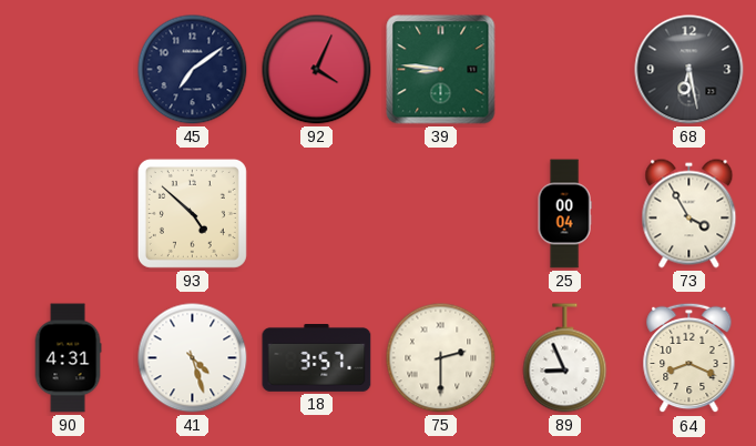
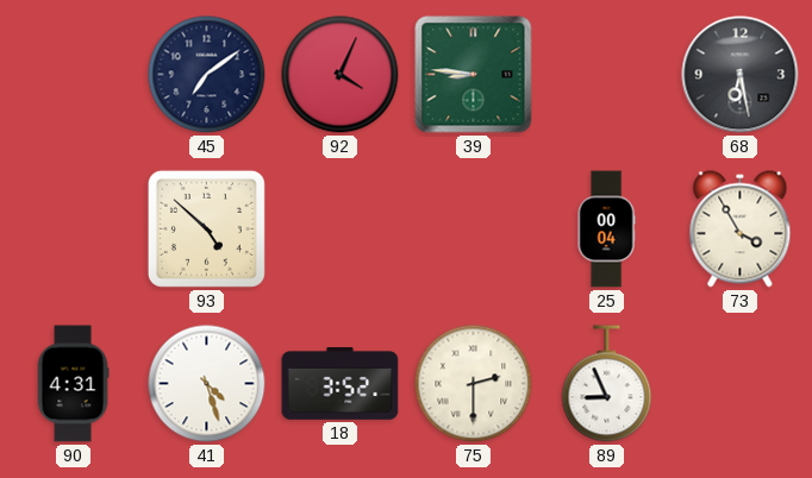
18: 3:57 -> 3:52 (341, 384)
64: 8:19 -> none (689, 358)
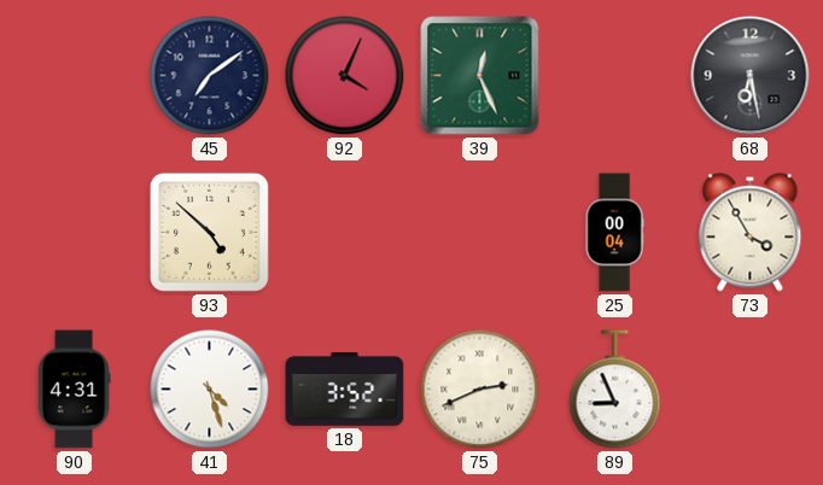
39: 8:46 -> 12:26 (480, 76)
75: 2:30 -> 2:41 (480, 390)
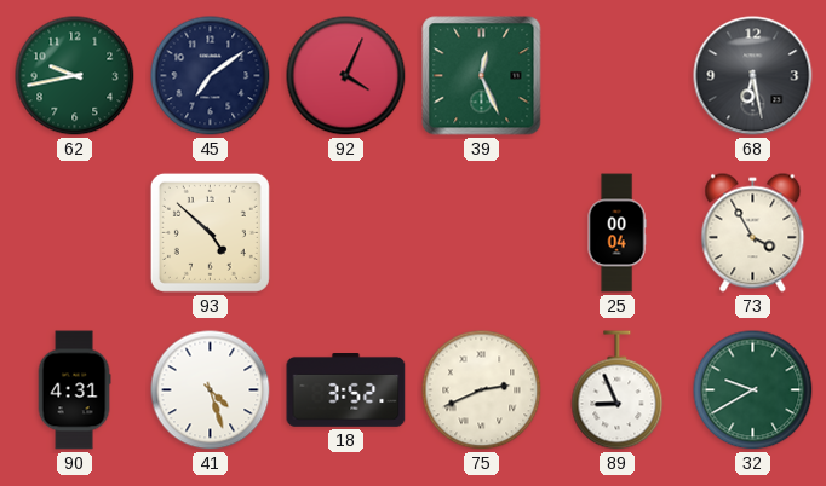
62: none -> 9:43 (75, 76)
32: none -> 9:40 (753, 390)
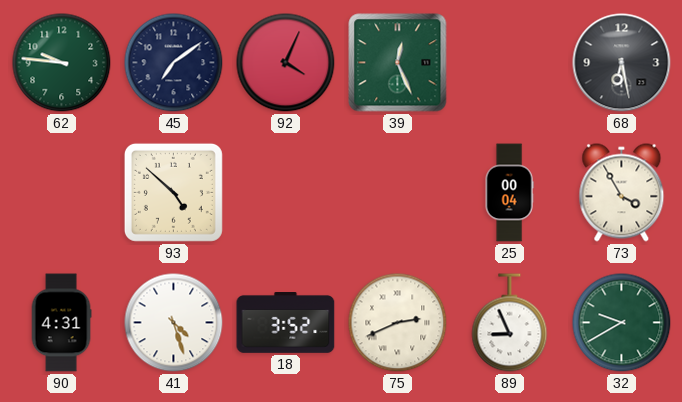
62: 9:43 -> 9:46 (62, 63)
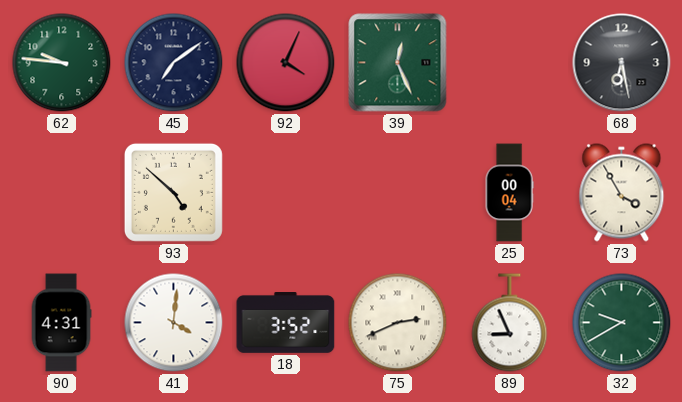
41: 4:27 -> 4:01 (174, 323)
